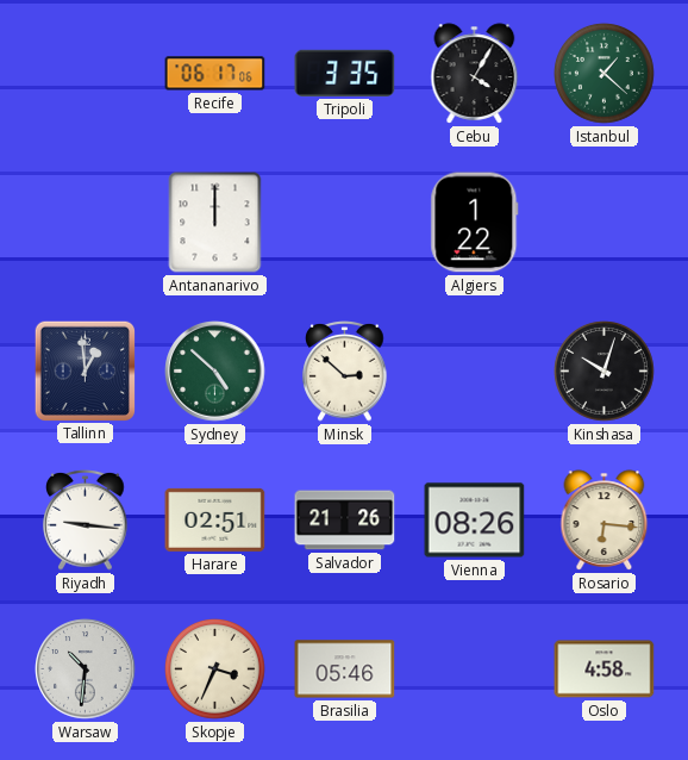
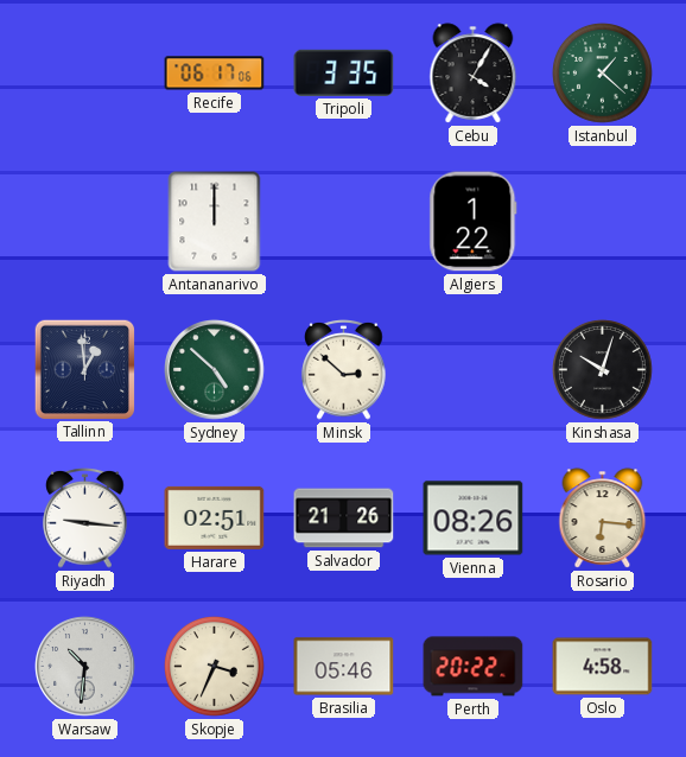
Perth: none -> 20:22 (474, 667)
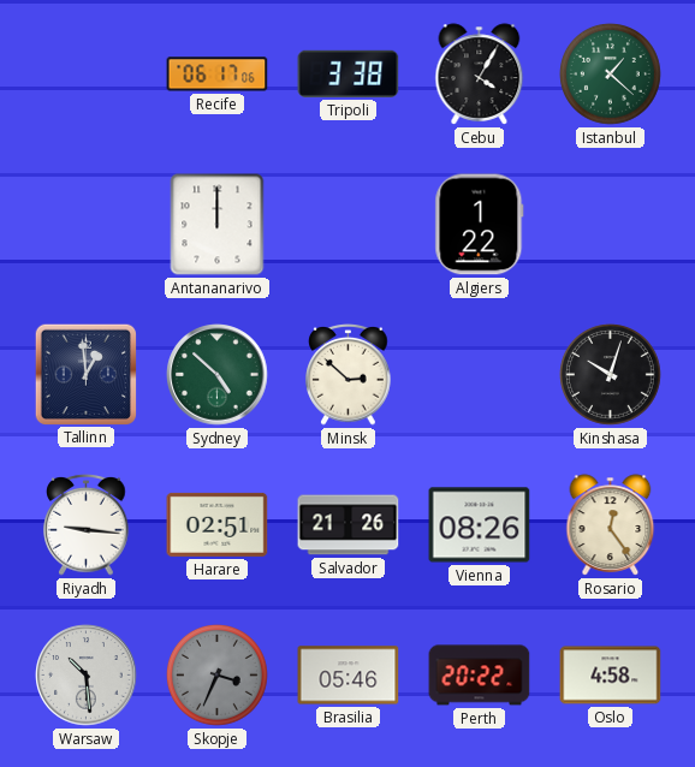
Tripoli: 3:35 -> 3:38 (349, 73)
Rosario: 6:16 -> 12:24 (611, 525)
Warsaw: 10:31 -> 10:29 (87, 676)
Skopje dial: cream -> grey (218, 676)
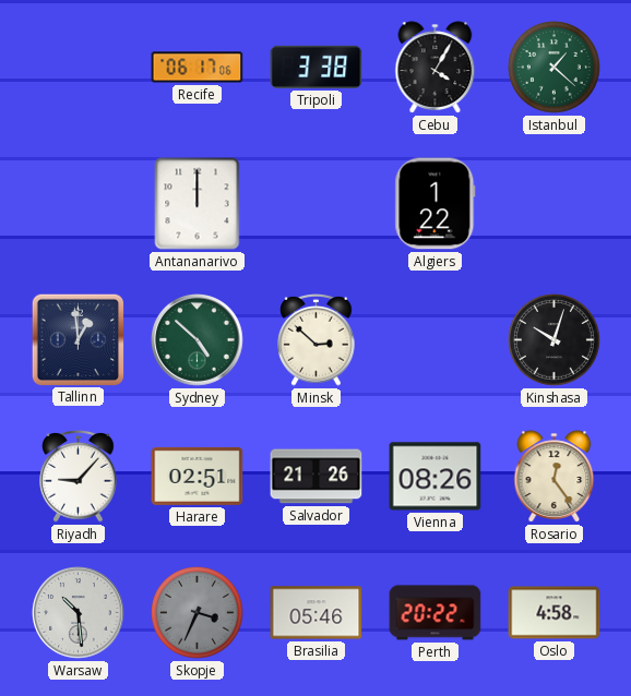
Riyadh: 9:16 -> 9:07 (79, 477)
